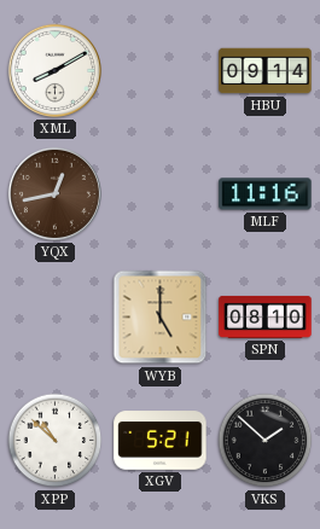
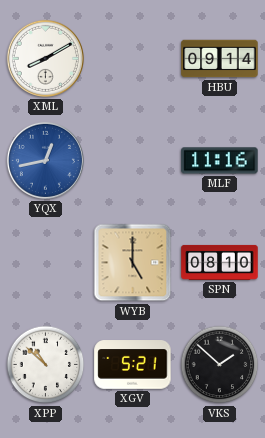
YQX dial: brown -> blue (45, 160)
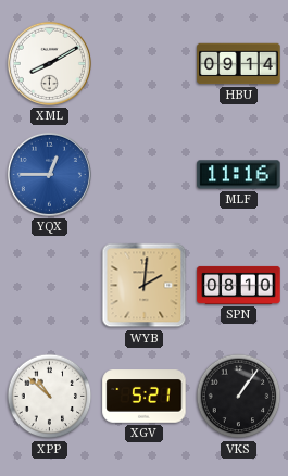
YQX: 12:43 -> 12:45 (49, 174)
WYB: 5:00 -> 2:01 (145, 286)
VKS: 1:52 -> 1:06 (239, 397)
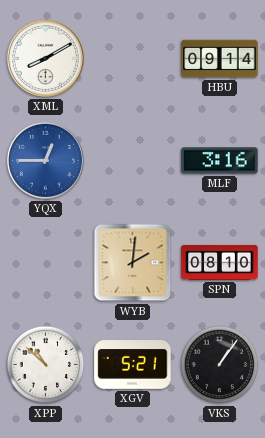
MLF: 11:16 -> 3:16 (220, 161)
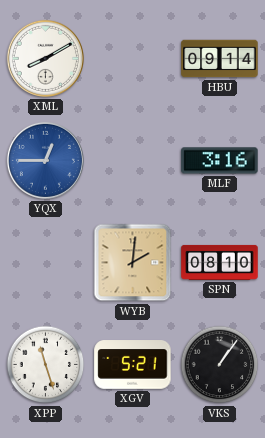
XPP: 10:52 -> 11:27 (46, 365)
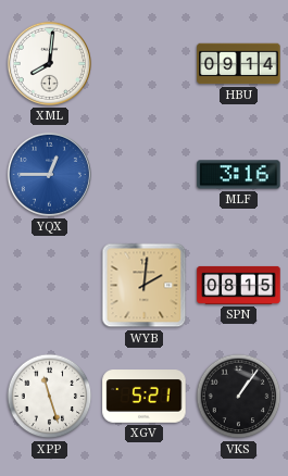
XML: 8:10 -> 8:01 (49, 63)
SPN: 08:10 -> 08:15 (239, 285)
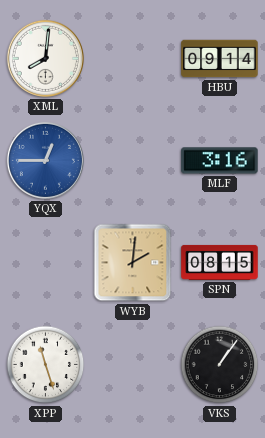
XGV: 5:21 -> none (145, 397)
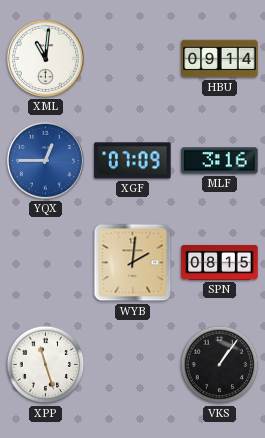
XML: 8:01 -> 11:01 (45, 58)
XGF: none -> 07:09 (133, 161)
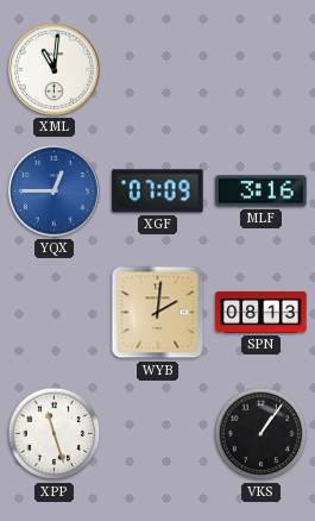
HBU: 09:14 -> none (220, 59)
SPN: 08:15 -> 08:13 (262, 312)
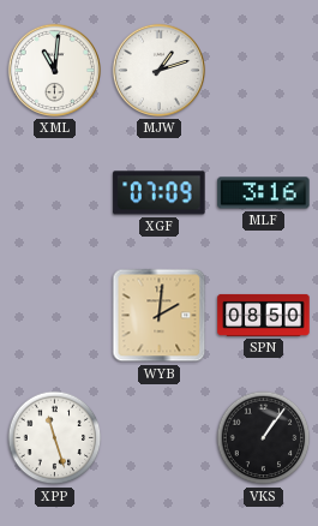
MJW: none -> 1:12 (158, 70)
YQX: 12:45 -> none (53, 190)
SPN: 08:13 -> 08:50 (264, 315)
